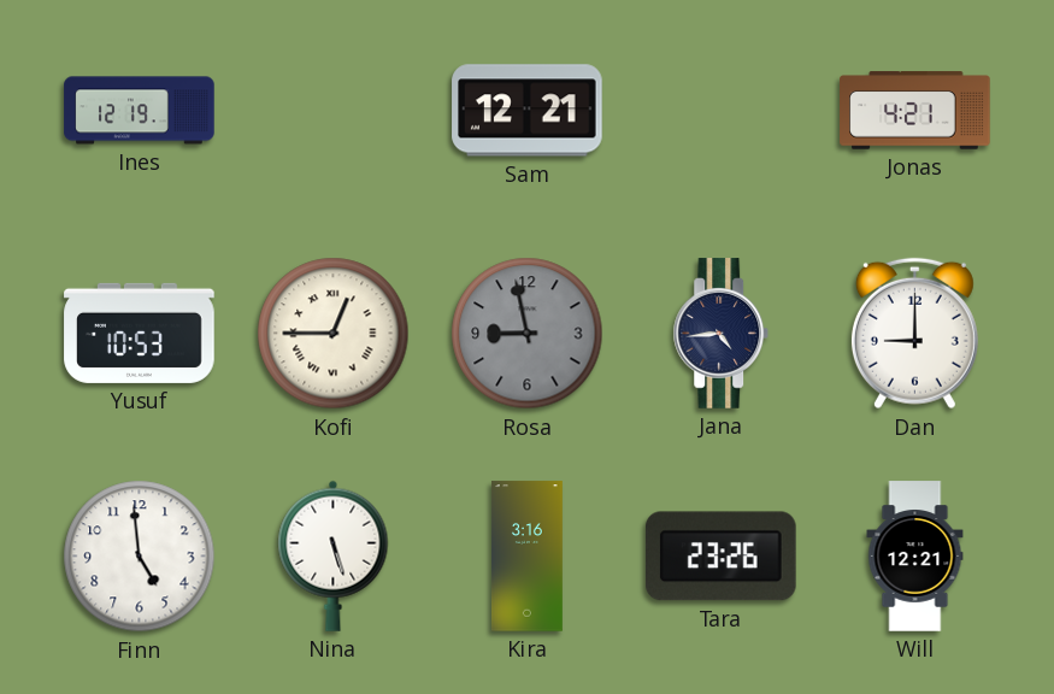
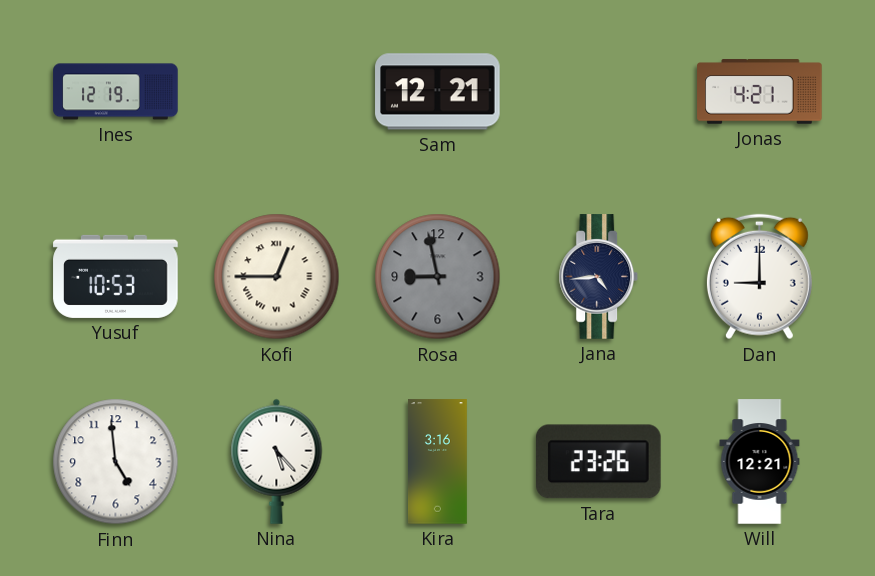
Nina: 5:27 -> 5:23 (277, 461)
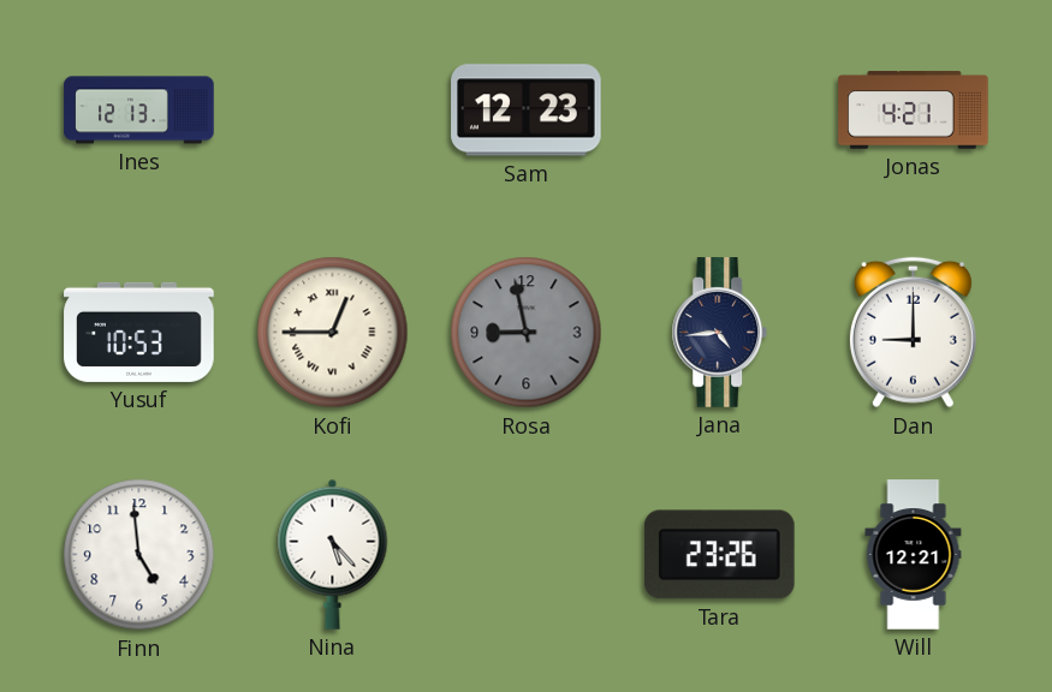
Ines: 12:19 -> 12:13 (139, 111)
Sam: 12:21 -> 12:23 (527, 111)
Kira: 3:16 -> none (437, 462)
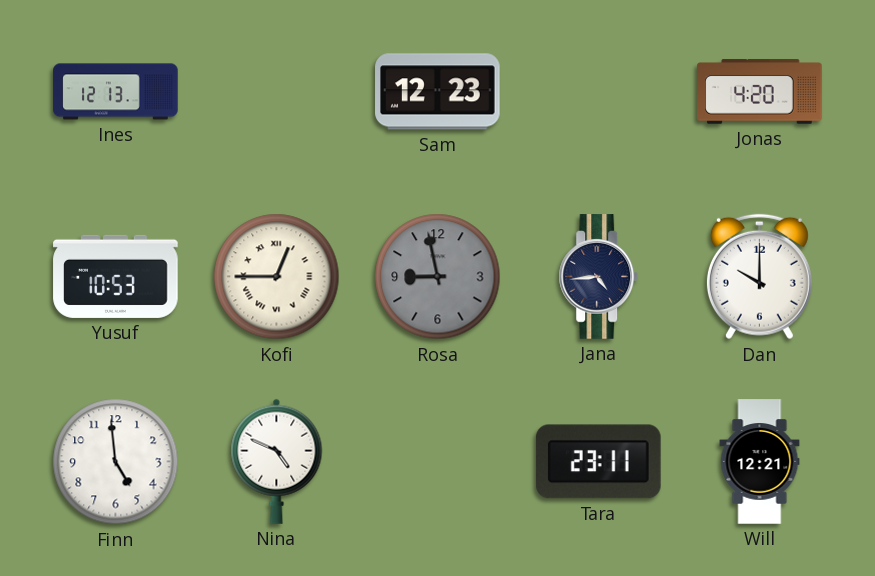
Jonas: 4:21 -> 4:20 (760, 92)
Dan: 9:00 -> 10:00 (759, 277)
Nina: 5:23 -> 4:49 (277, 461)
Tara: 23:26 -> 23:11 (598, 462)
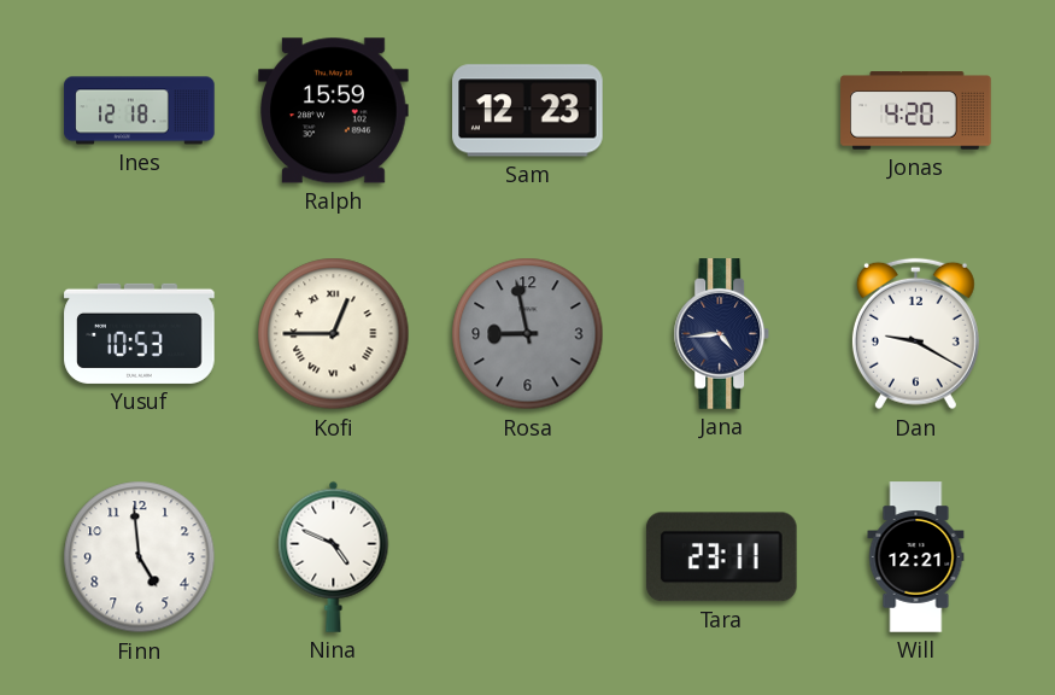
Ines: 12:13 -> 12:18 (140, 111)
Ralph: none -> 15:59 (334, 111)
Dan: 10:00 -> 9:20 (915, 334)
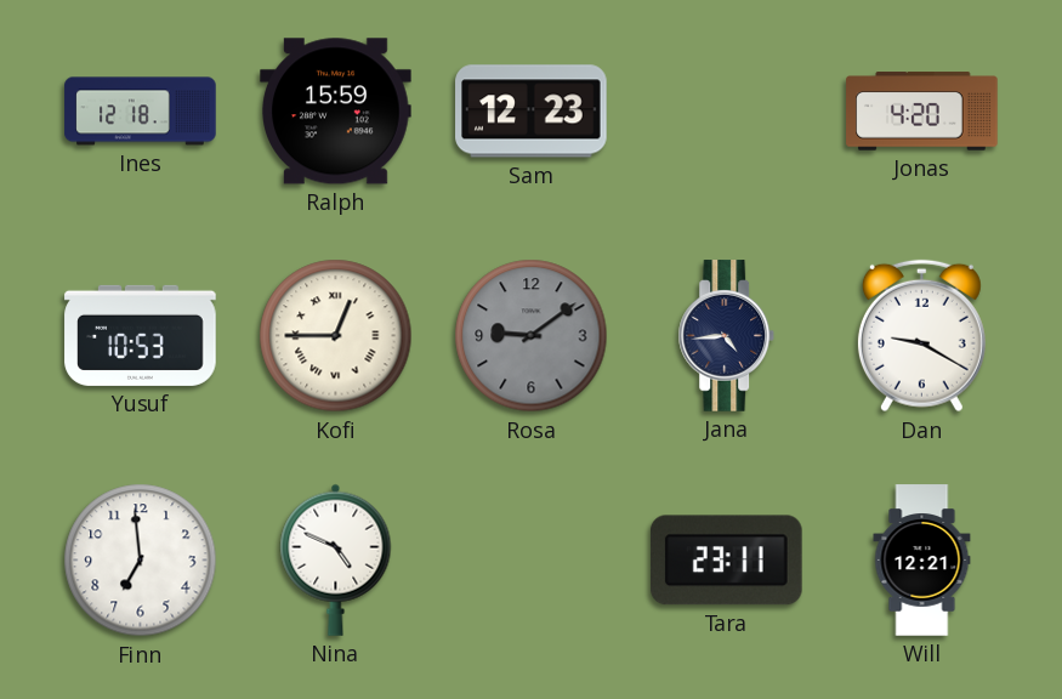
Rosa: 8:58 -> 9:09 (532, 336)
Finn: 4:59 -> 6:59 (141, 561)
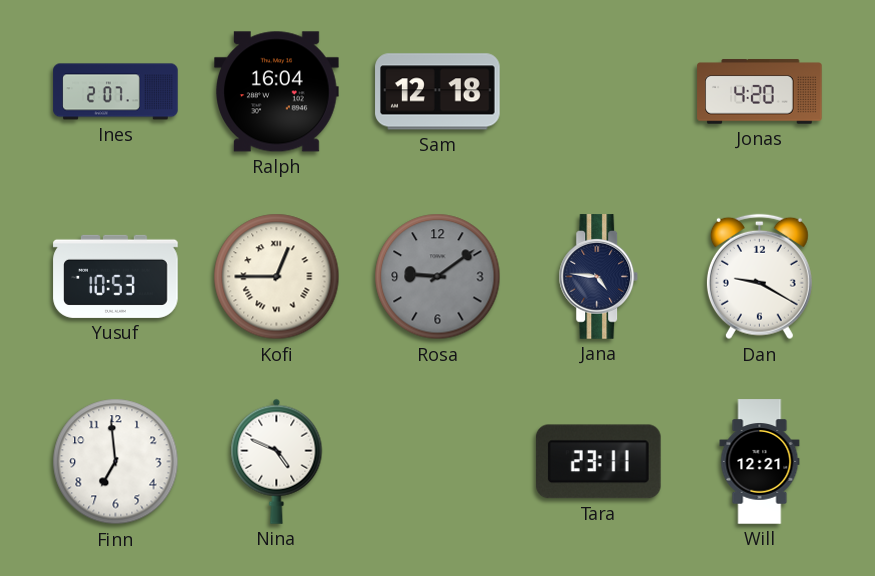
Ines: 12:18 -> 2:07 (116, 92)
Ralph: 15:59 -> 16:04 (277, 92)
Sam: 12:23 -> 12:18 (438, 92)
Jana: 4:44 -> 4:46 (599, 277)
